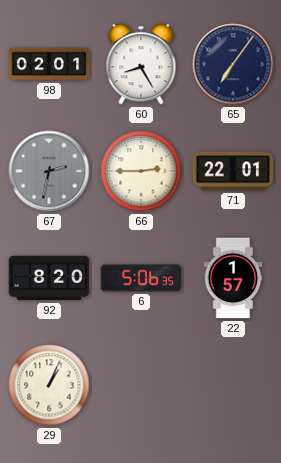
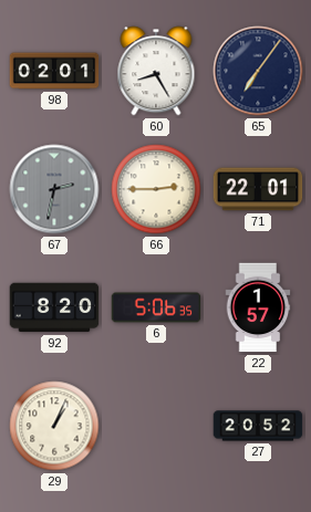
27: none -> 20:52 (258, 426)
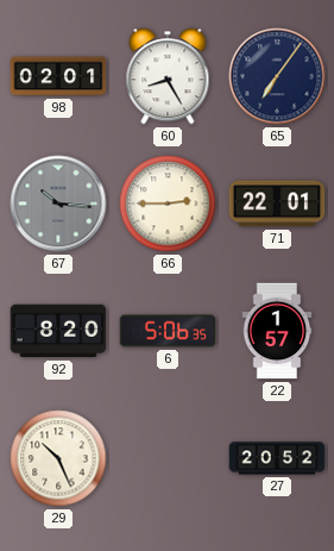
67: 2:32 -> 10:16 (58, 204)
29: 1:04 -> 10:26 (58, 458)
